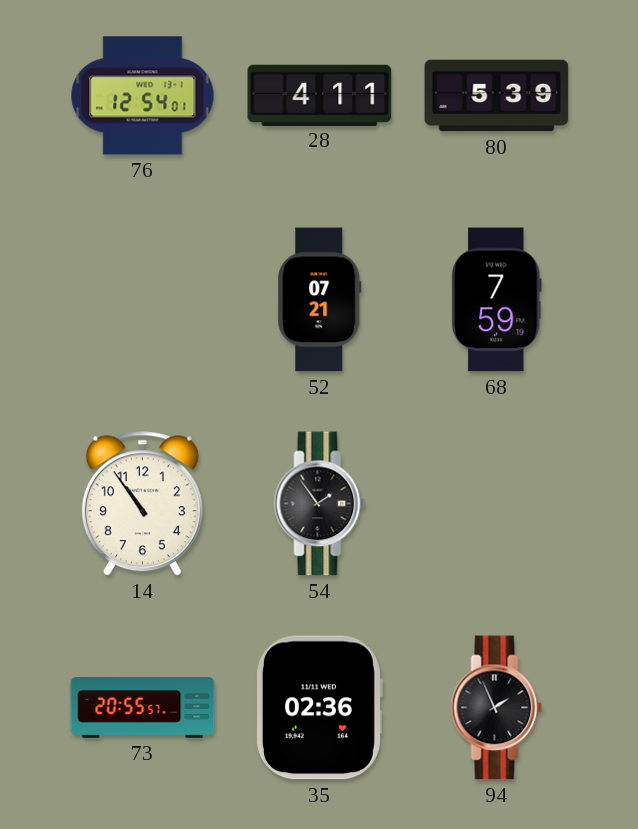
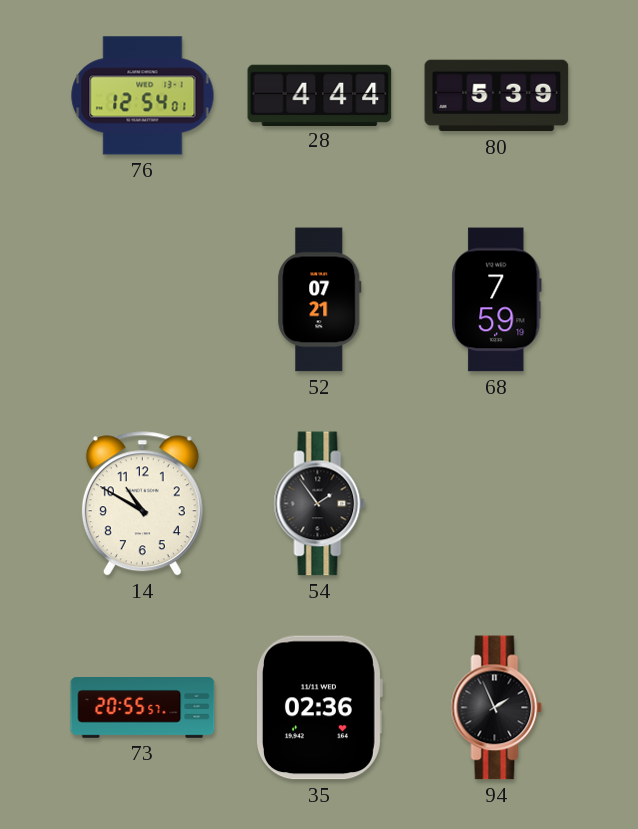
28: 4:11 -> 4:44 (320, 95)
14: 10:54 -> 10:50 (142, 504)
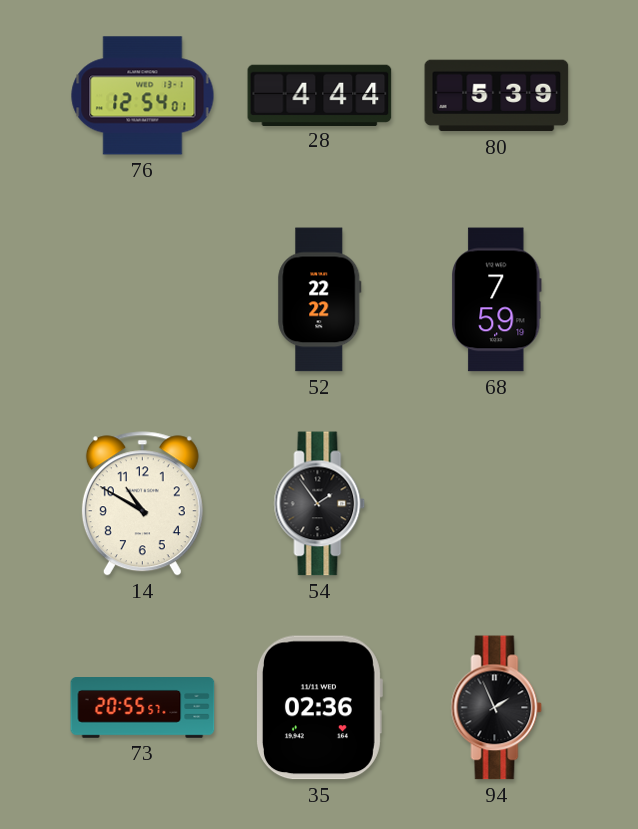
52: 07:21 -> 22:22 (320, 300)
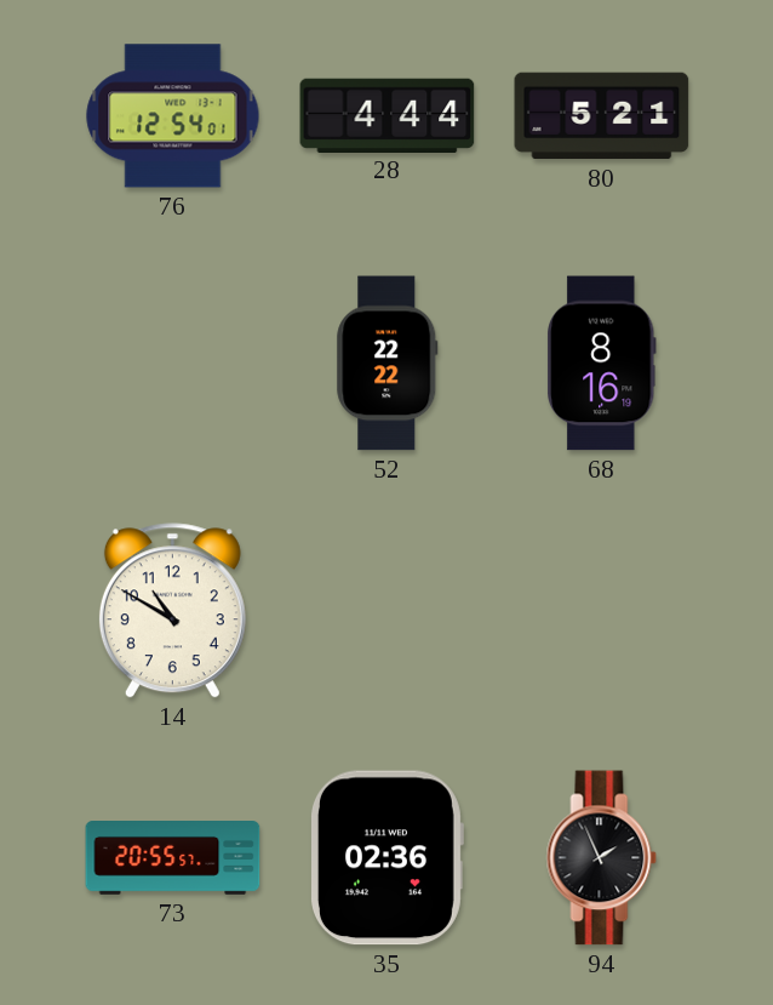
80: 5:39 -> 5:21 (602, 116)
68: 7:59 -> 8:16 (601, 364)
54: 1:54 -> none (320, 504)
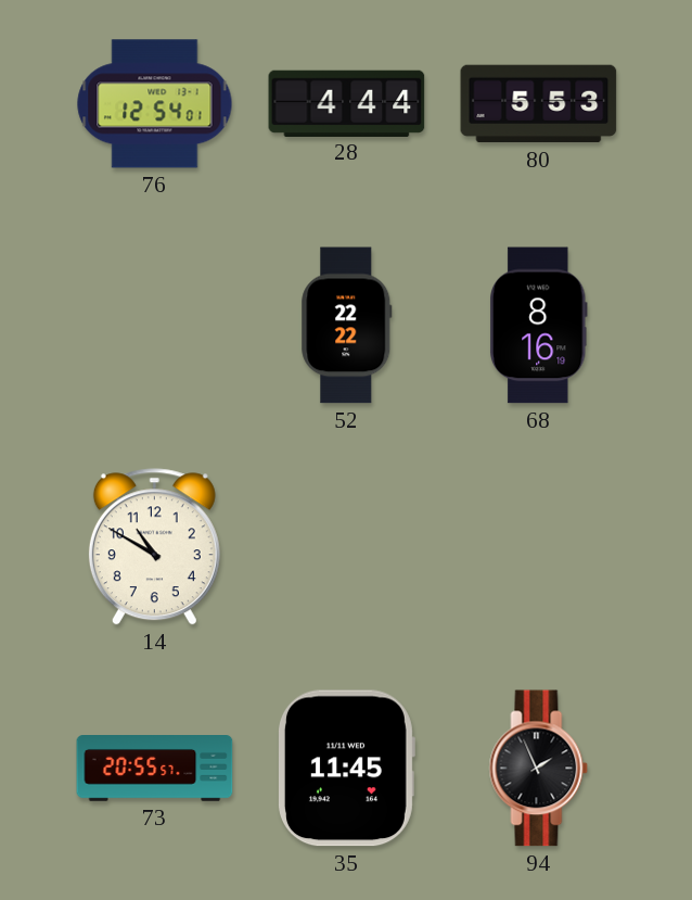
80: 5:21 -> 5:53 (539, 104)
35: 02:36 -> 11:45 (346, 769)
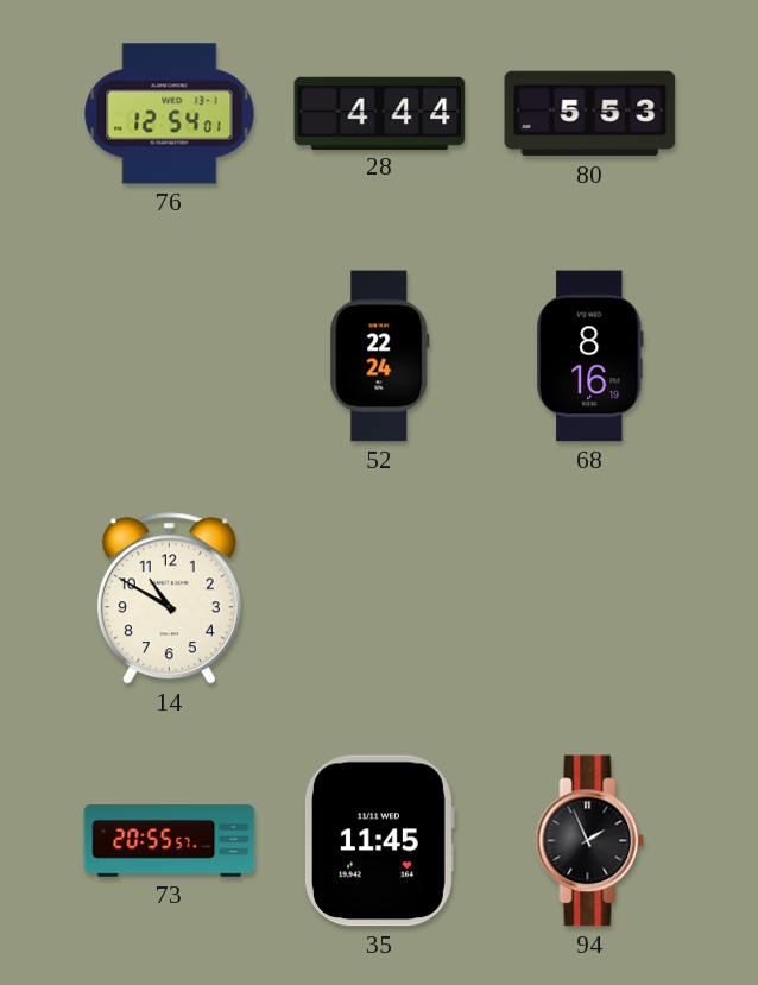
52: 22:22 -> 22:24 (380, 356)
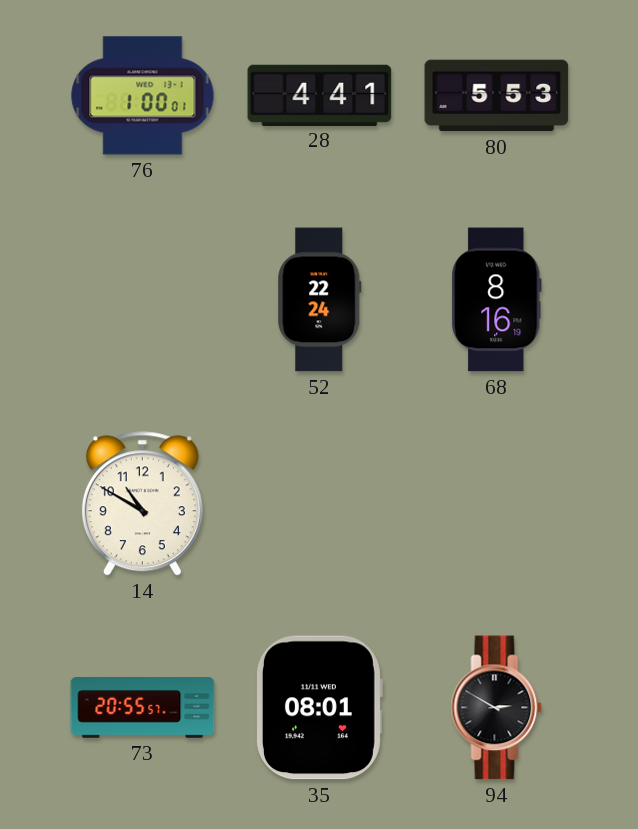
76: 12:54 -> 1:00 (143, 96)
28: 4:44 -> 4:41 (320, 95)
35: 11:45 -> 08:01 (319, 708)
94: 1:56 -> 2:50 (497, 708)
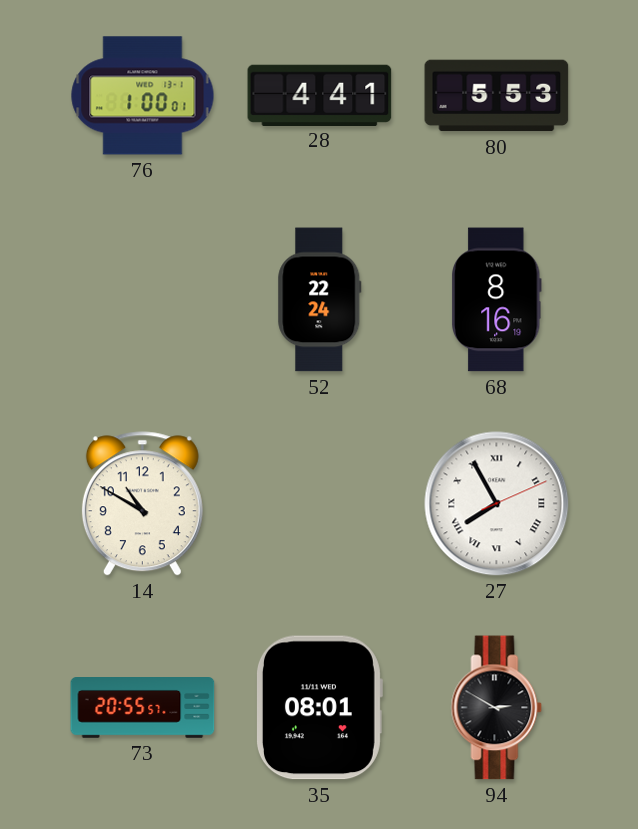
27: none -> 7:55 (497, 504)
